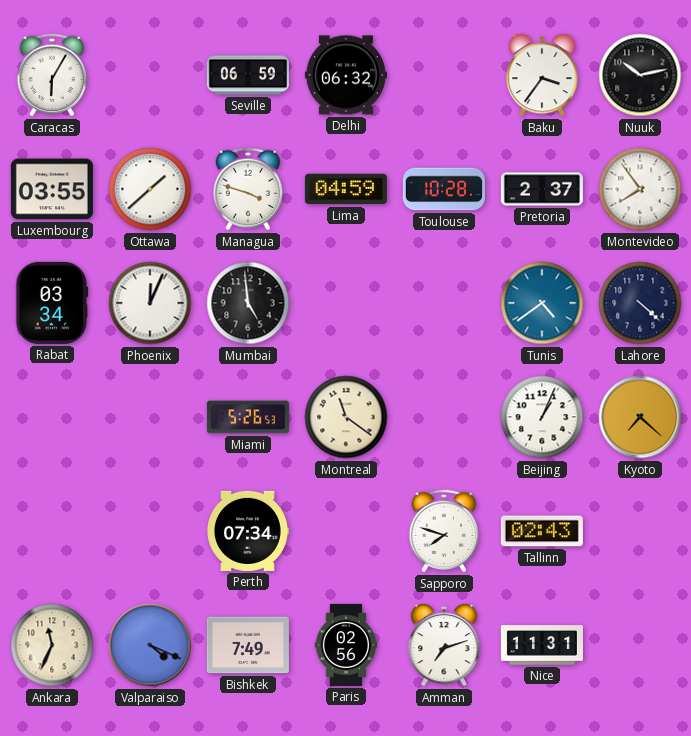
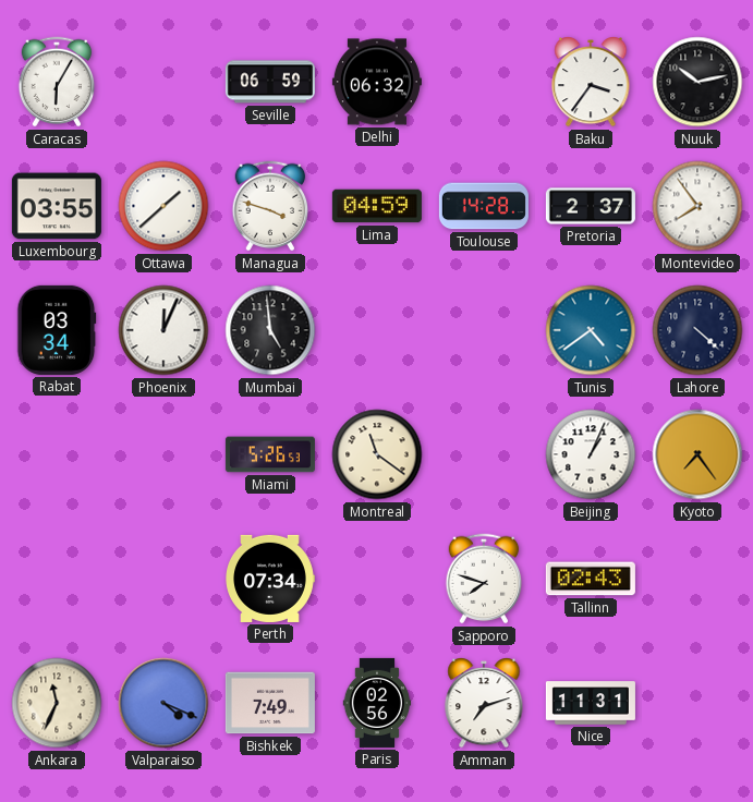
Toulouse: 10:28 -> 14:28 (484, 206)
Kyoto: 7:22 -> 7:24 (697, 454)
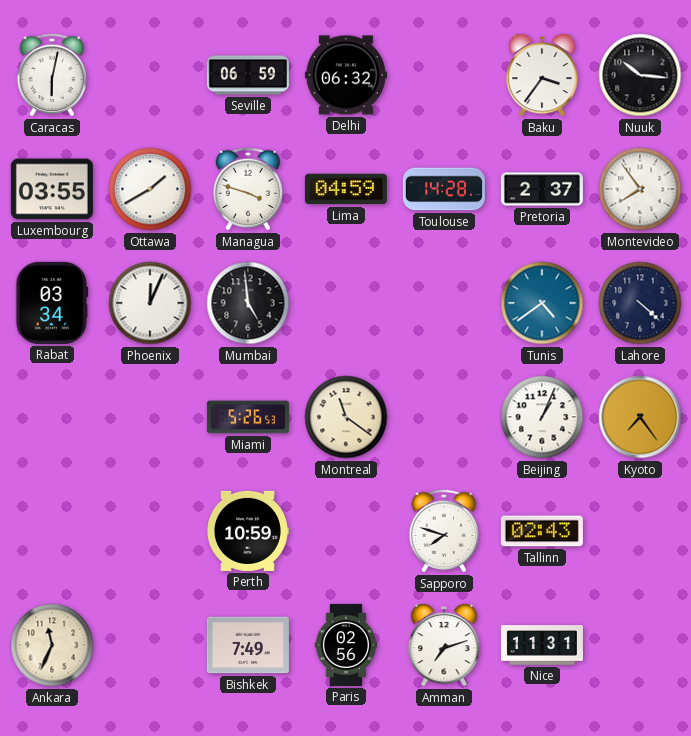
Caracas: 6:05 -> 6:02 (52, 75)
Nuuk: 10:13 -> 10:16 (640, 75)
Ottawa: 1:38 -> 1:40 (150, 189)
Perth: 07:34 -> 10:59 (248, 531)
Valparaiso: 4:19 -> none (163, 703)
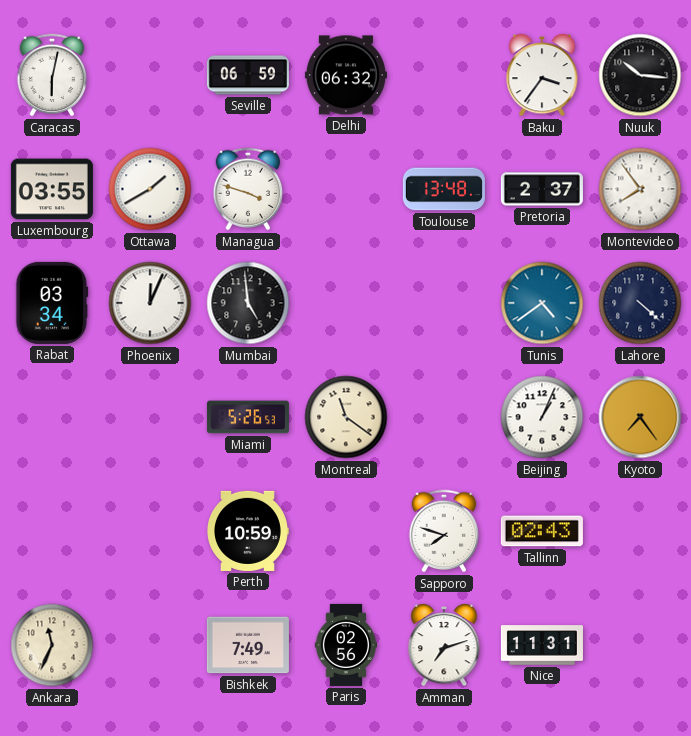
Lima: 04:59 -> none (346, 189)
Toulouse: 14:28 -> 13:48 (444, 189)
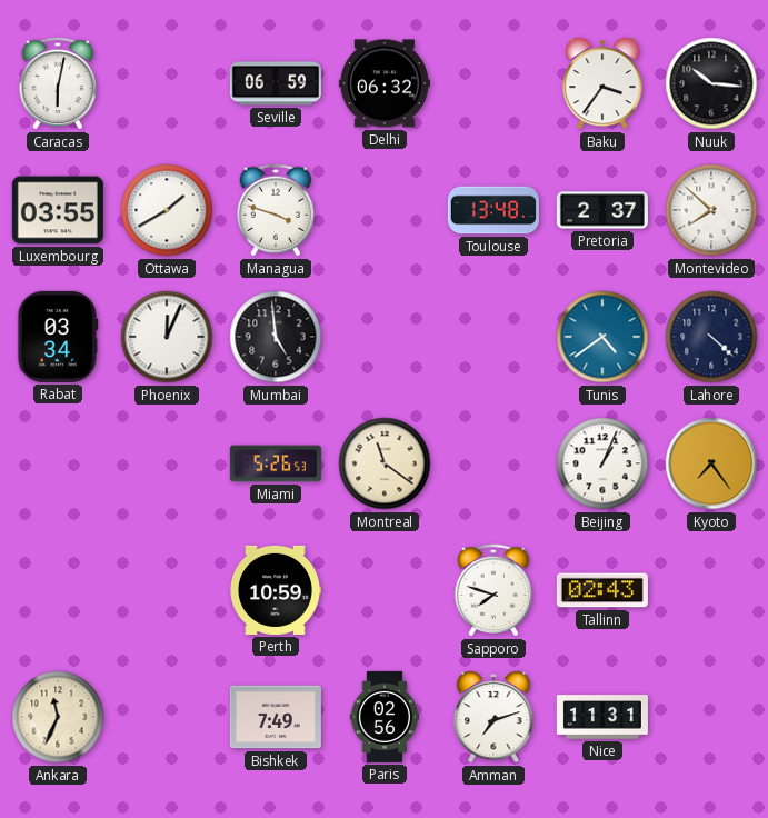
Montevideo: 7:54 -> 7:52 (711, 210)
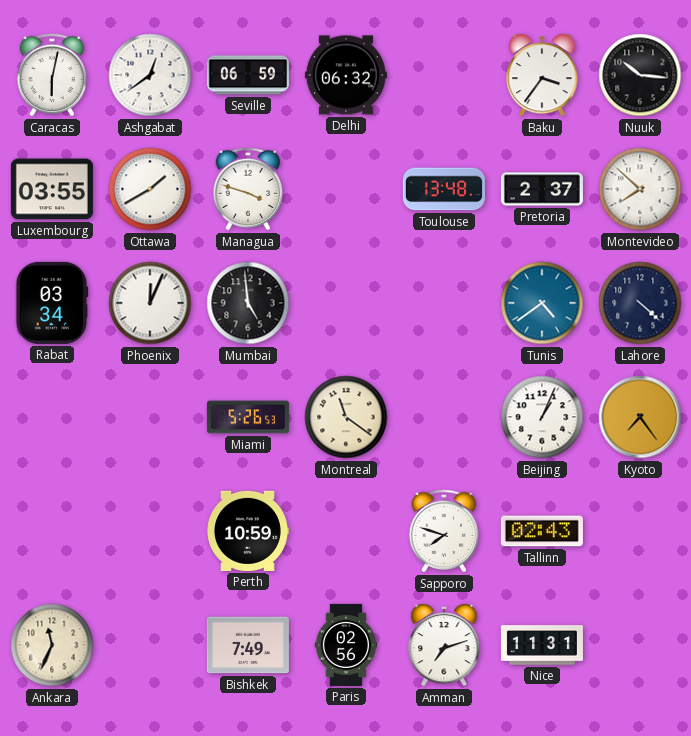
Ashgabat: none -> 12:39 (150, 75)
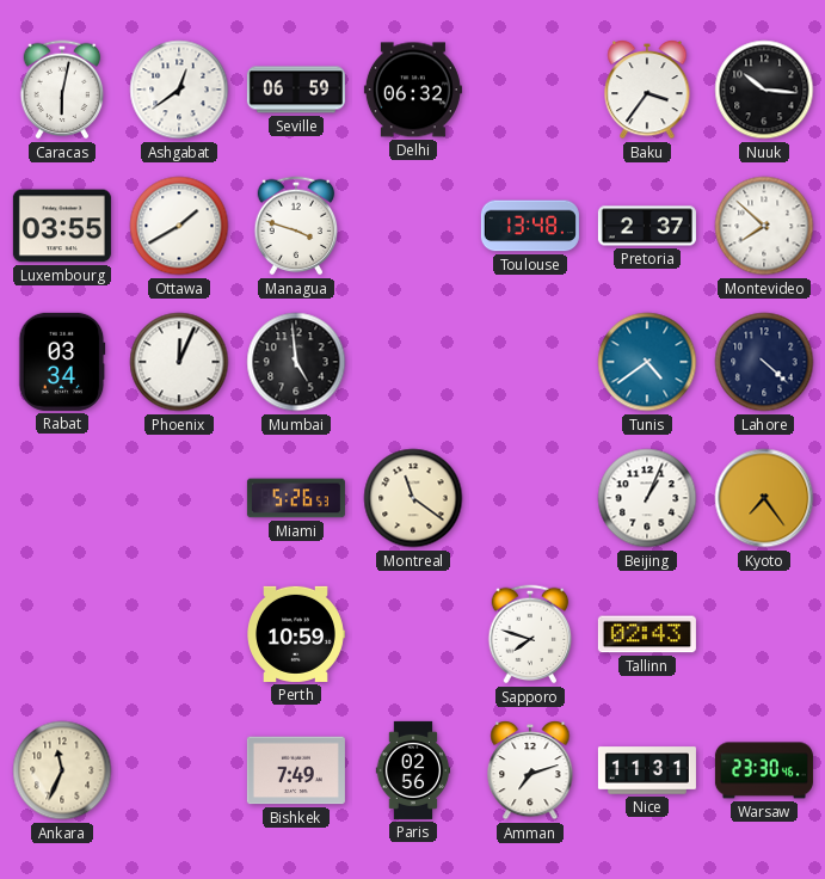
Warsaw: none -> 23:30 (764, 770)
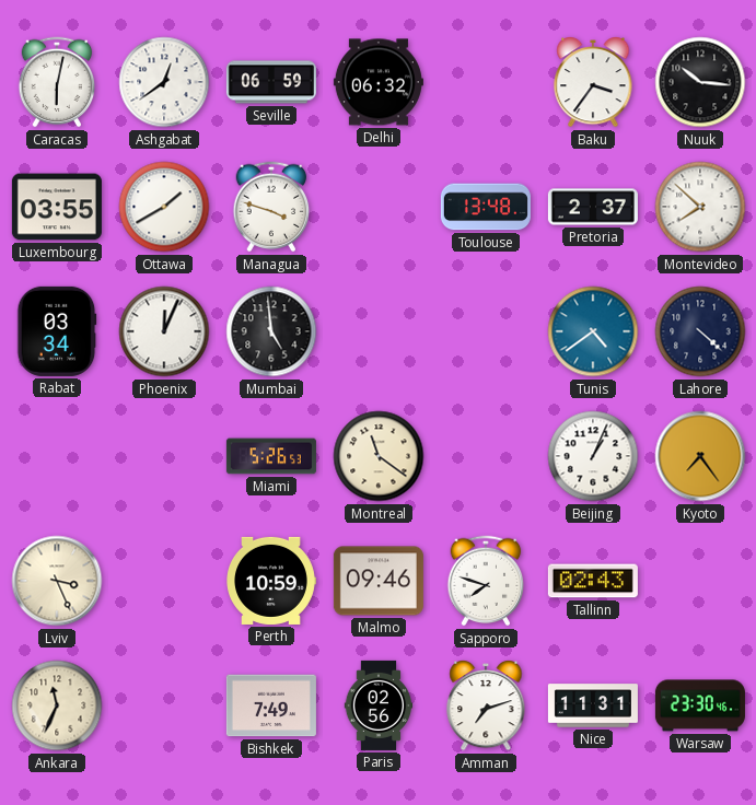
Lviv: none -> 3:26 (57, 581)
Malmo: none -> 09:46 (379, 581)
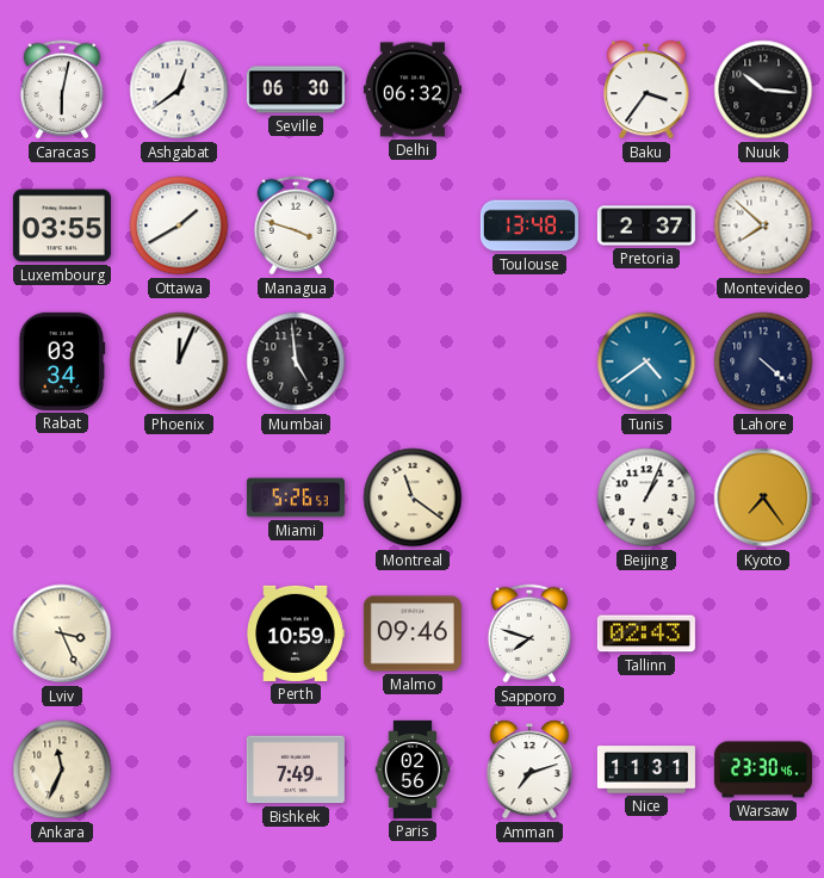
Seville: 06:59 -> 06:30 (296, 89)
